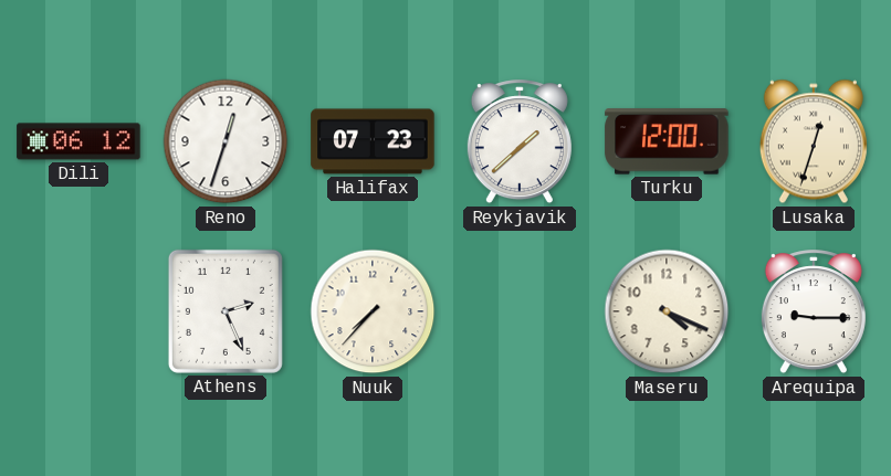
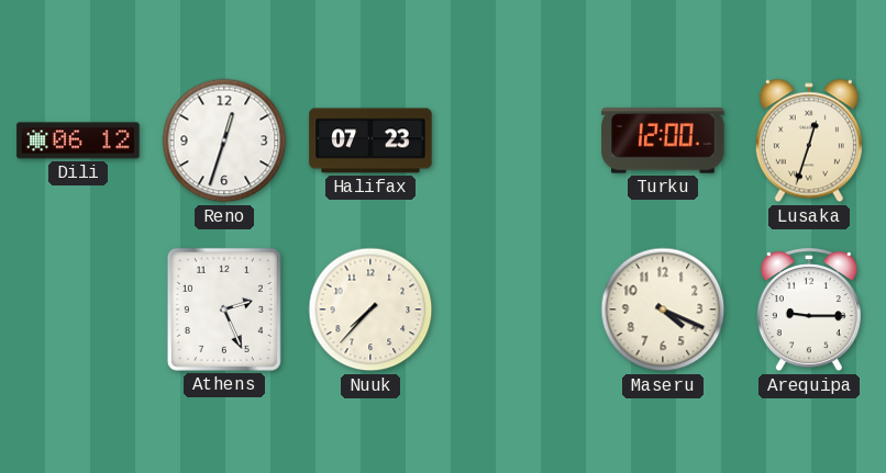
Reykjavik: 1:38 -> none (520, 142)
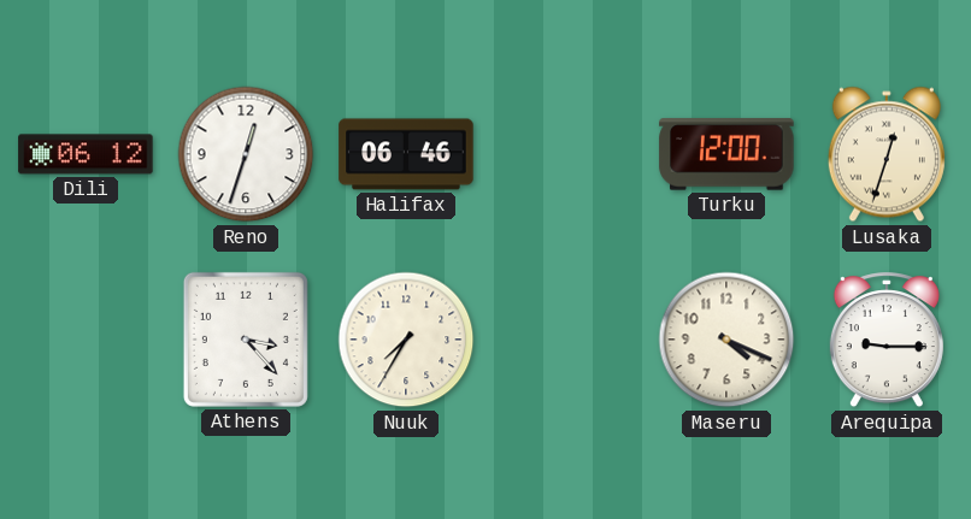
Halifax: 07:23 -> 06:46 (406, 154)
Athens: 2:26 -> 3:23 (246, 340)
Nuuk: 7:37 -> 7:35 (406, 340)
